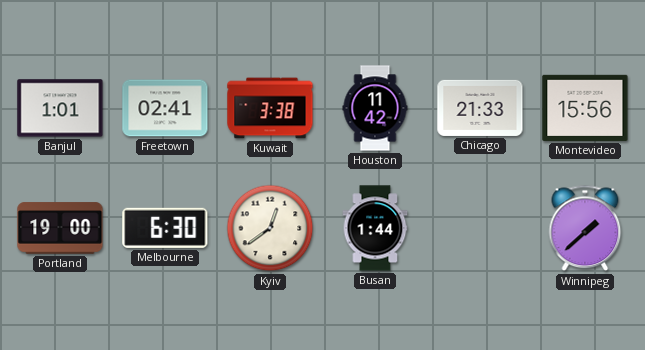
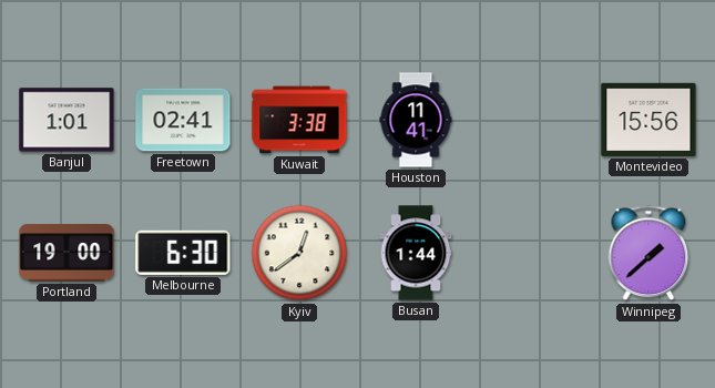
Houston: 11:42 -> 11:41 (416, 120)
Chicago: 21:33 -> none (480, 108)
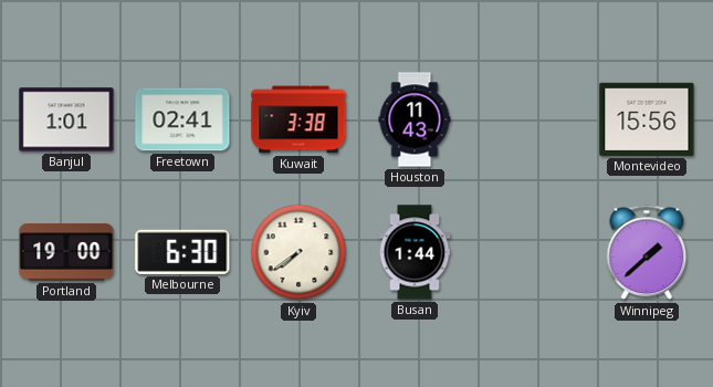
Houston: 11:41 -> 11:43 (415, 119)
Kyiv: 12:39 -> 7:39 (298, 252)
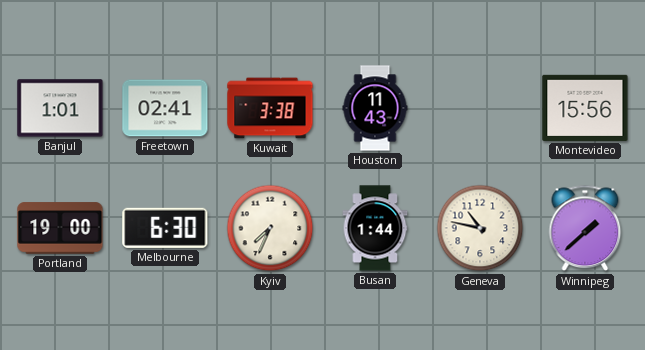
Kyiv: 7:39 -> 7:34 (270, 228)
Geneva: none -> 10:47 (480, 228)
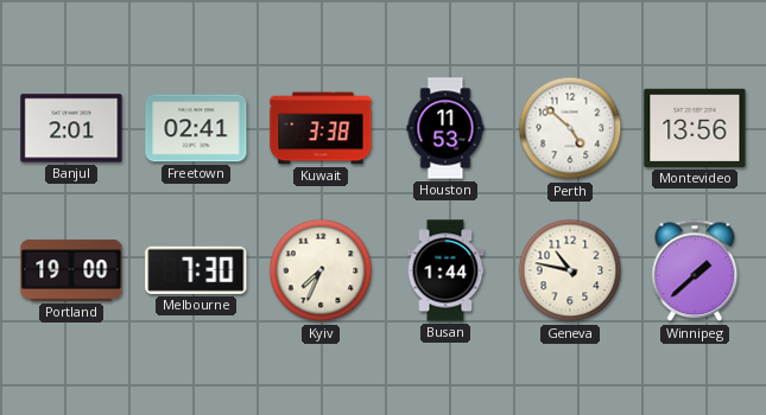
Banjul: 1:01 -> 2:01 (71, 128)
Houston: 11:43 -> 11:53 (445, 128)
Perth: none -> 4:52 (570, 128)
Montevideo: 15:56 -> 13:56 (695, 128)
Melbourne: 6:30 -> 7:30 (196, 270)
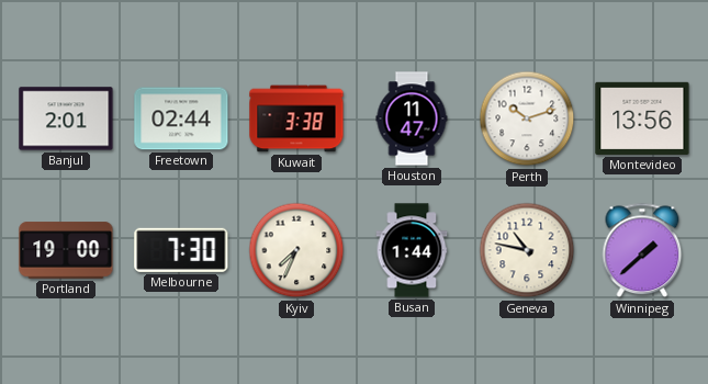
Freetown: 02:41 -> 02:44 (181, 118)
Houston: 11:53 -> 11:47 (412, 118)
Perth: 4:52 -> 10:12 (527, 118)
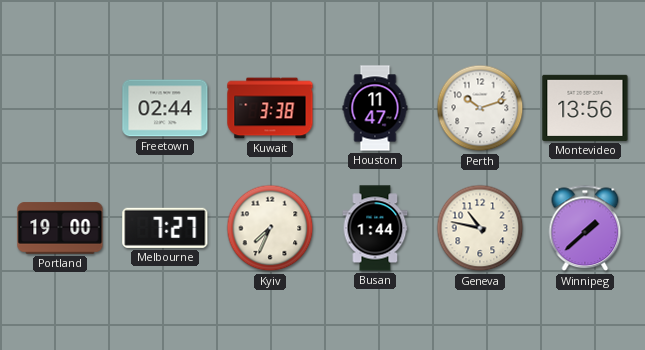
Banjul: 2:01 -> none (66, 118)
Melbourne: 7:30 -> 7:27 (165, 228)
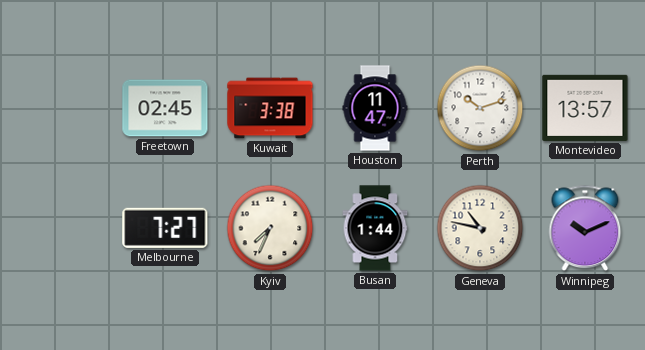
Freetown: 02:44 -> 02:45 (165, 108)
Montevideo: 13:56 -> 13:57 (585, 108)
Portland: 19:00 -> none (60, 228)
Winnipeg: 1:38 -> 10:11 (585, 228)
